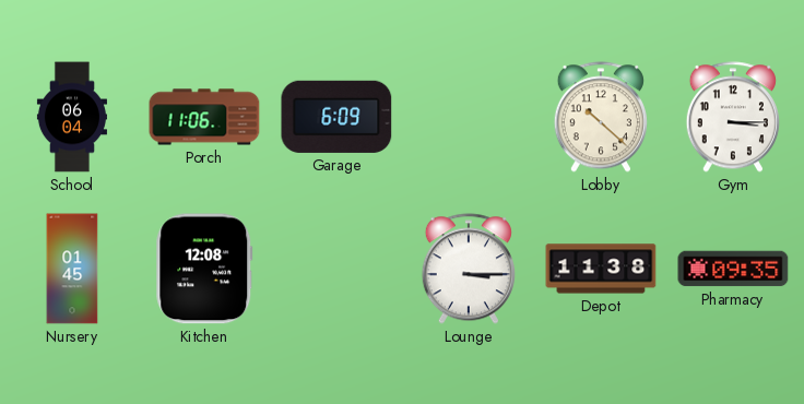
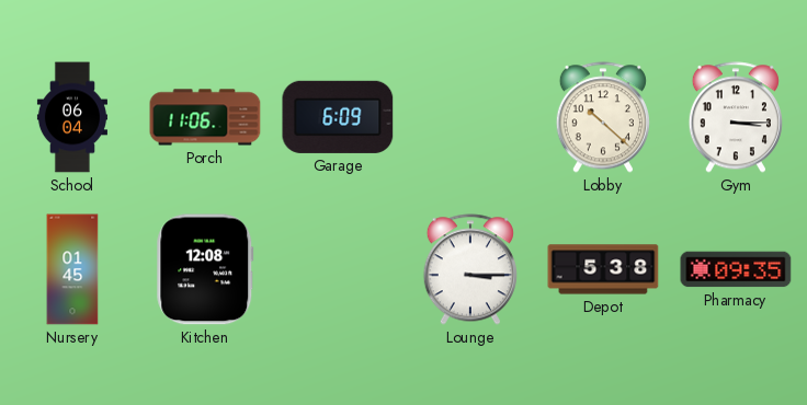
Depot: 11:38 -> 5:38 (603, 269)
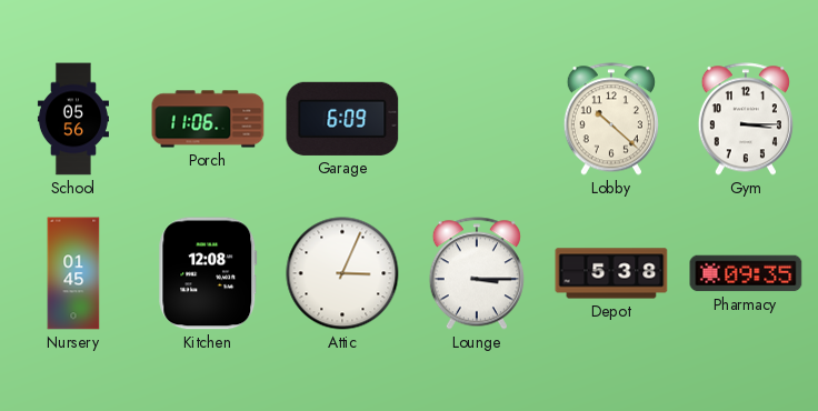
School: 06:04 -> 05:56 (73, 119)
Attic: none -> 3:04 (342, 273)
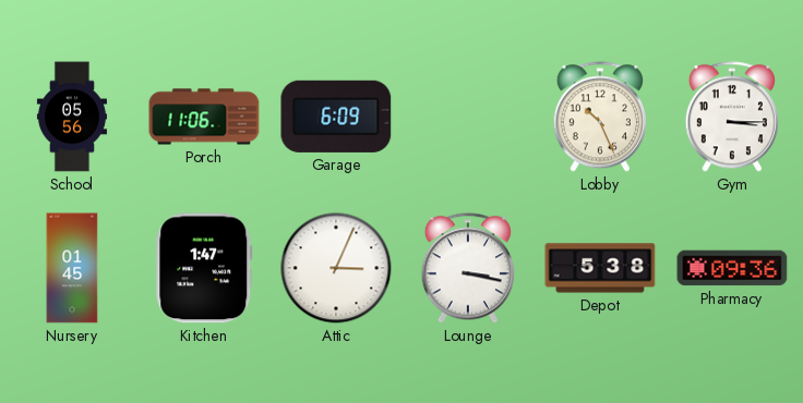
Lobby: 10:22 -> 10:26 (600, 117)
Kitchen: 12:08 -> 1:47 (204, 268)
Lounge: 3:15 -> 3:17 (468, 268)
Pharmacy: 09:35 -> 09:36 (732, 268)
